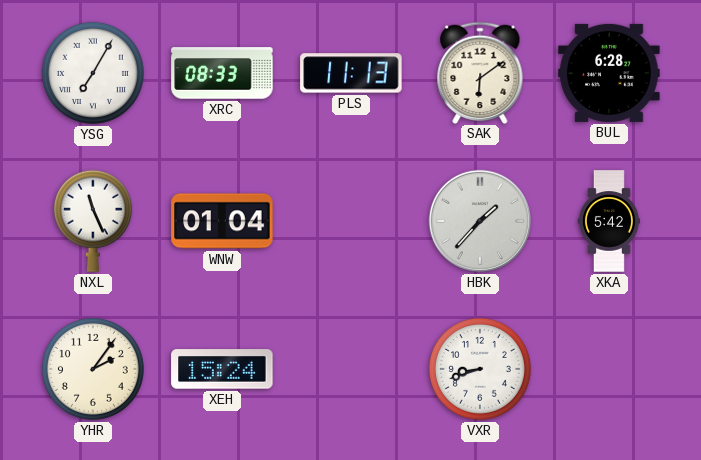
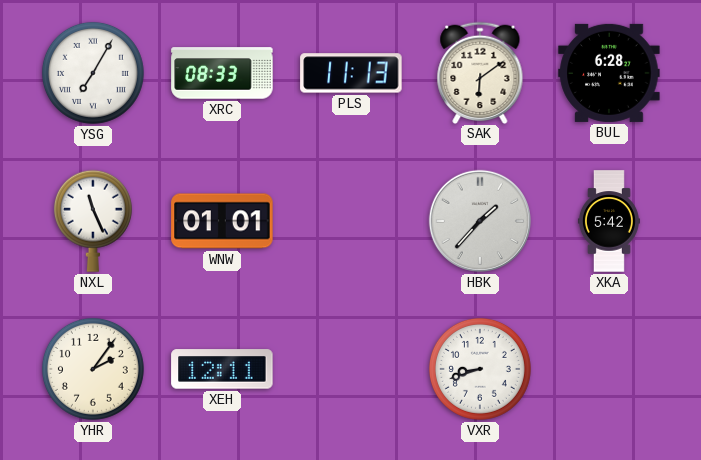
WNW: 01:04 -> 01:01 (222, 221)
XEH: 15:24 -> 12:11 (222, 369)
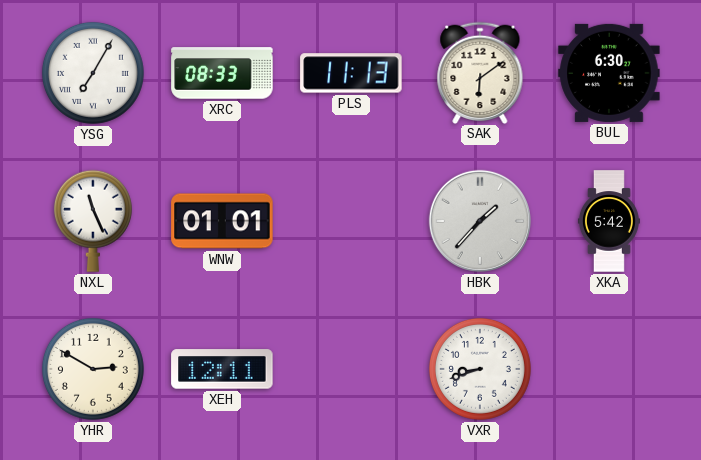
BUL: 6:28 -> 6:30 (609, 73)
YHR: 2:06 -> 2:50 (93, 369)
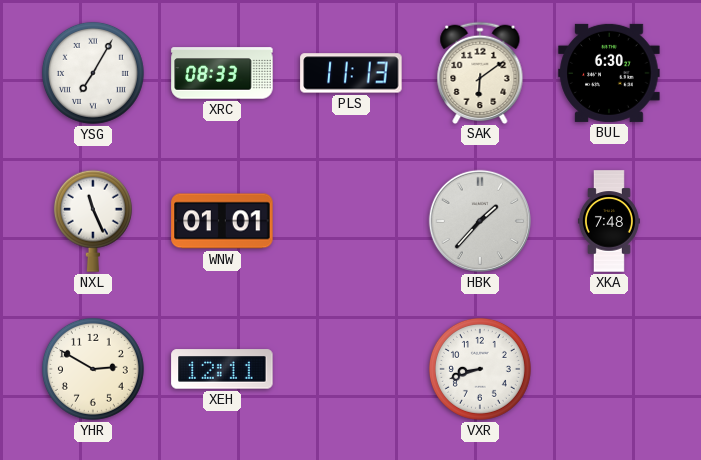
XKA: 5:42 -> 7:48 (609, 221)
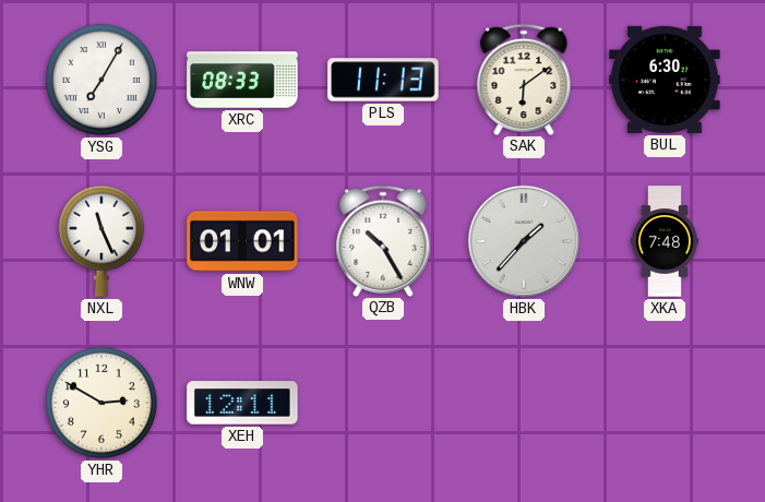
QZB: none -> 10:25 (383, 240)
VXR: 8:42 -> none (480, 369)
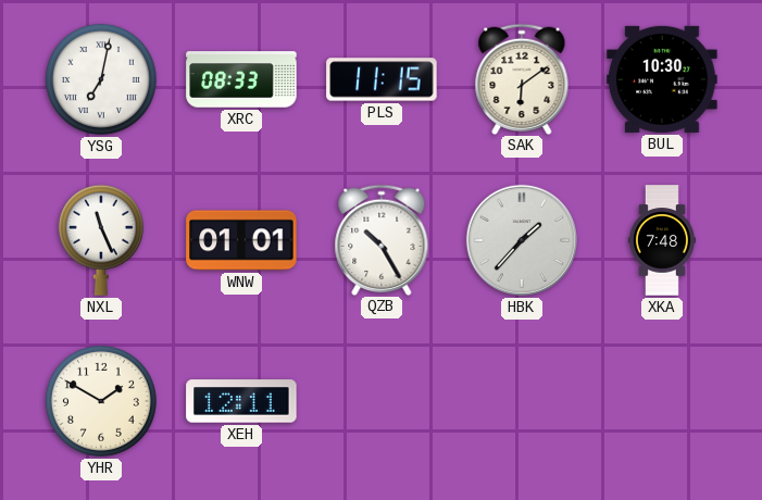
YSG: 7:05 -> 7:02 (101, 79)
PLS: 11:13 -> 11:15 (382, 79)
BUL: 6:30 -> 10:30 (662, 79)
YHR: 2:50 -> 1:50 (101, 401)
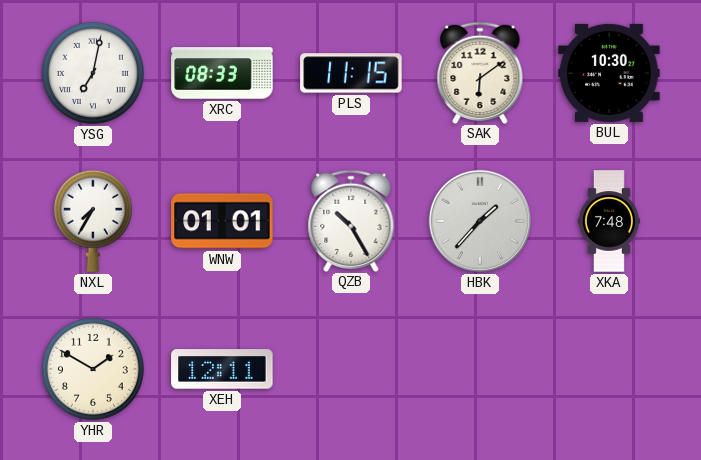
NXL: 11:26 -> 7:35 (93, 221)
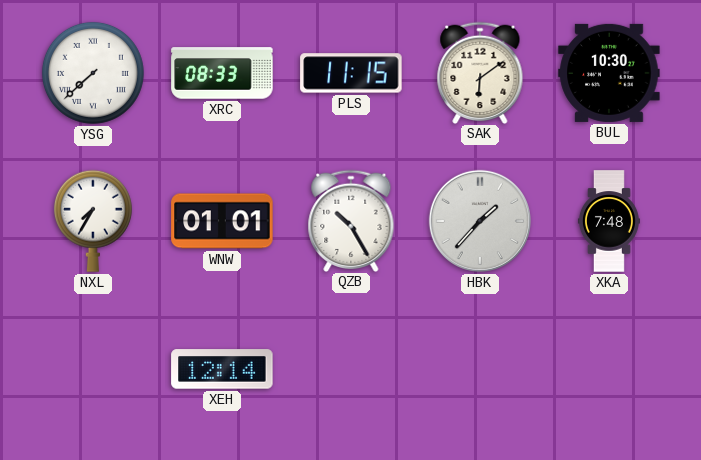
YSG: 7:02 -> 7:38 (93, 73)
YHR: 1:50 -> none (93, 369)
XEH: 12:11 -> 12:14 (222, 369)
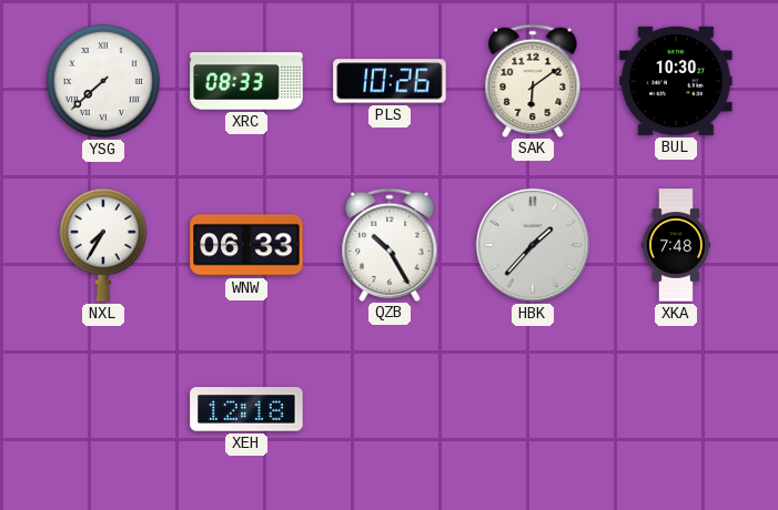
PLS: 11:15 -> 10:26 (390, 81)
WNW: 01:01 -> 06:33 (246, 245)
XEH: 12:14 -> 12:18 (246, 409)
